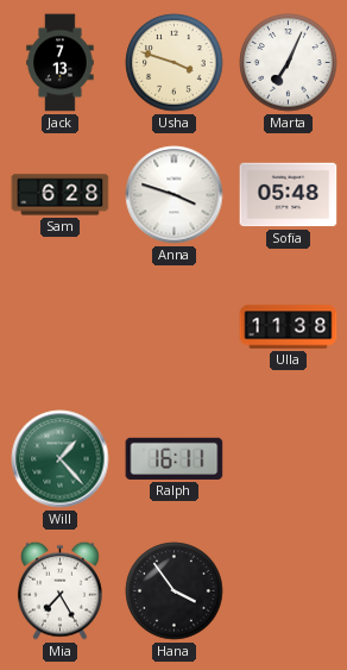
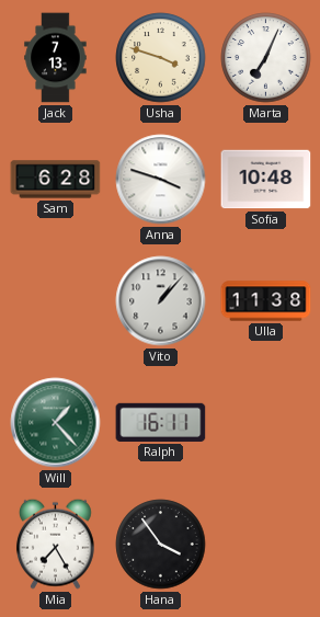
Sofia: 05:48 -> 10:48 (266, 180)
Vito: none -> 1:07 (161, 301)
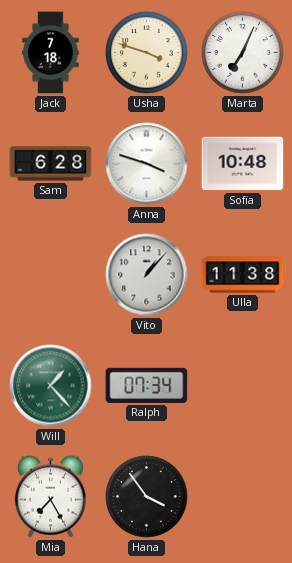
Jack: 7:13 -> 7:18 (51, 53)
Ralph: 16:11 -> 07:34 (147, 385)
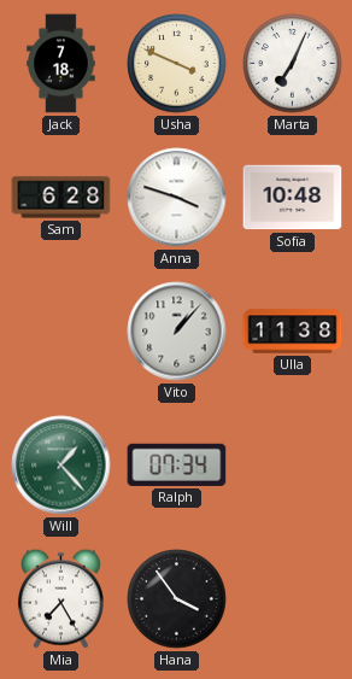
Usha: 3:48 -> 3:49 (177, 64)
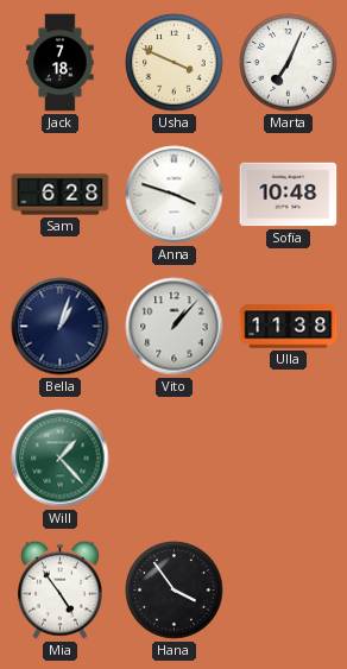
Bella: none -> 1:03 (61, 327)
Ralph: 07:34 -> none (177, 464)
Mia: 7:25 -> 4:54 (59, 589)
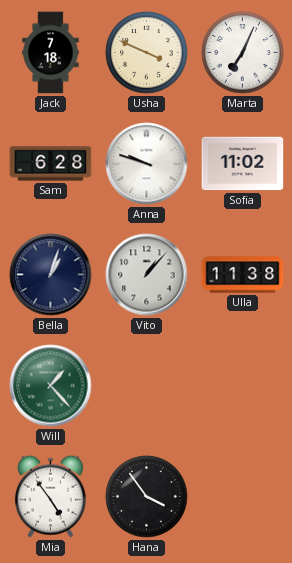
Anna: 3:48 -> 9:48 (147, 164)
Sofia: 10:48 -> 11:02 (243, 164)
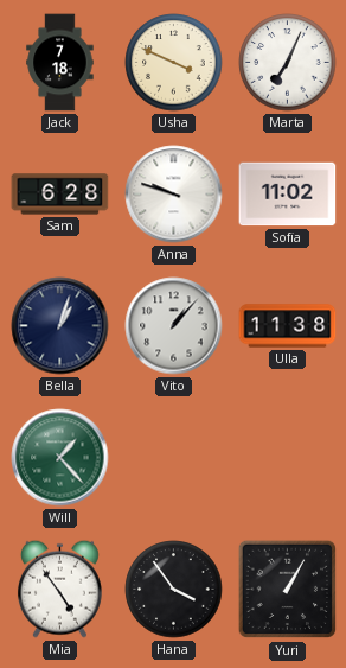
Yuri: none -> 1:05 (288, 590)
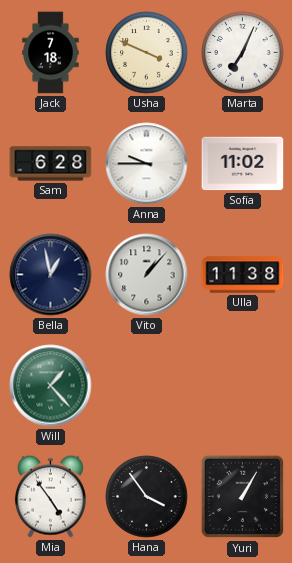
Anna: 9:48 -> 9:45 (147, 164)
Bella: 1:03 -> 12:58 (51, 275)
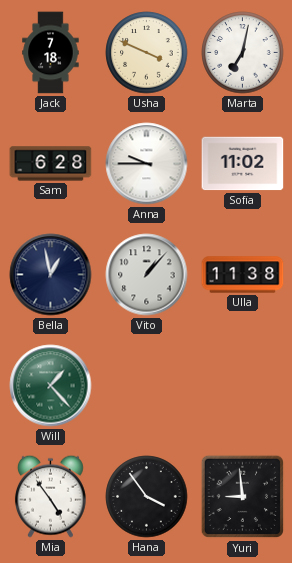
Marta: 7:04 -> 7:02 (243, 53)
Yuri: 1:05 -> 8:59 (243, 497)
